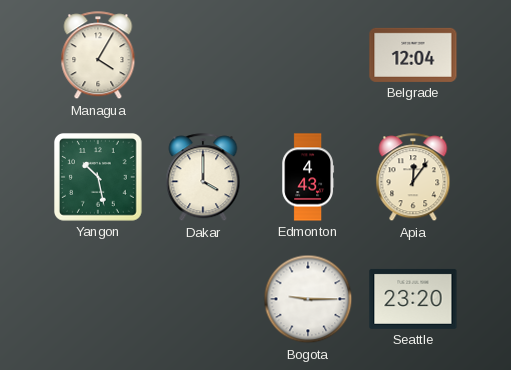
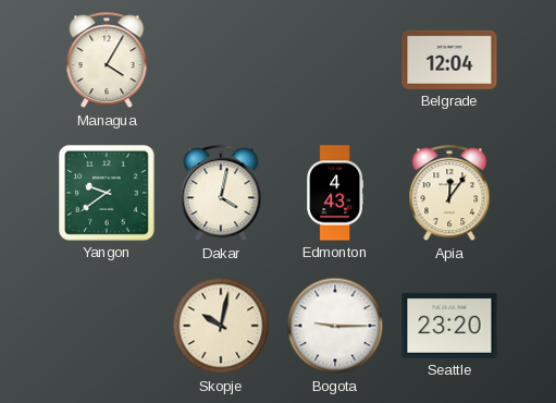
Yangon: 10:28 -> 9:39 (108, 194)
Dakar: 4:00 -> 4:02 (221, 194)
Skopje: none -> 10:02 (221, 326)
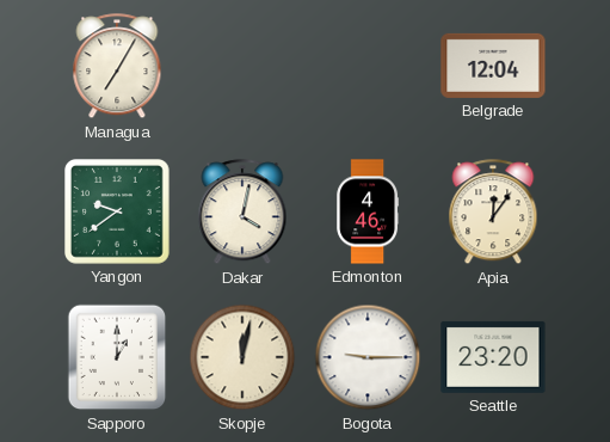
Managua: 4:05 -> 7:05 (117, 67)
Edmonton: 4:43 -> 4:46 (368, 211)
Sapporo: none -> 1:00 (117, 357)
Skopje: 10:02 -> 12:02 (242, 357)
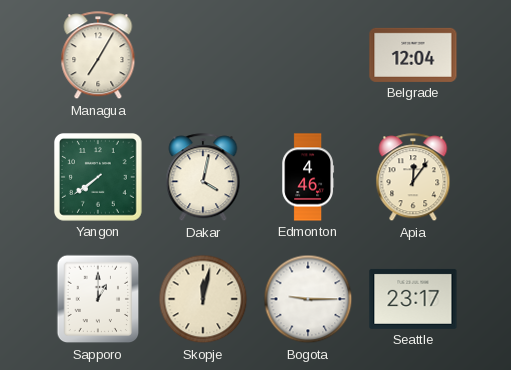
Yangon: 9:39 -> 7:39 (99, 178)
Seattle: 23:20 -> 23:17 (413, 299)
